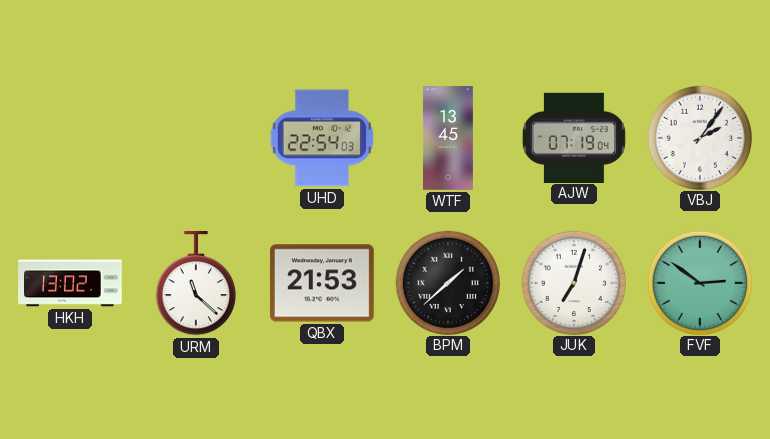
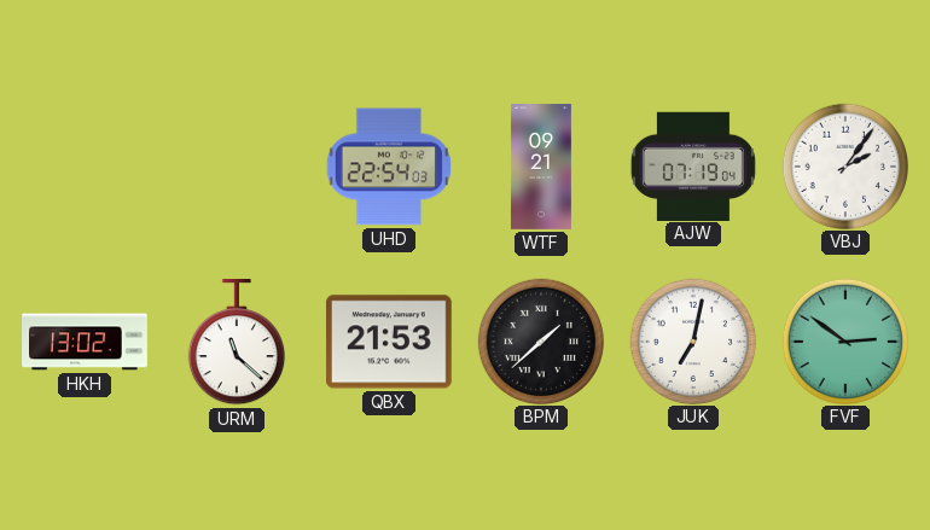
WTF: 13:45 -> 09:21 (541, 167)
JUK: 7:03 -> 7:02 (692, 340)
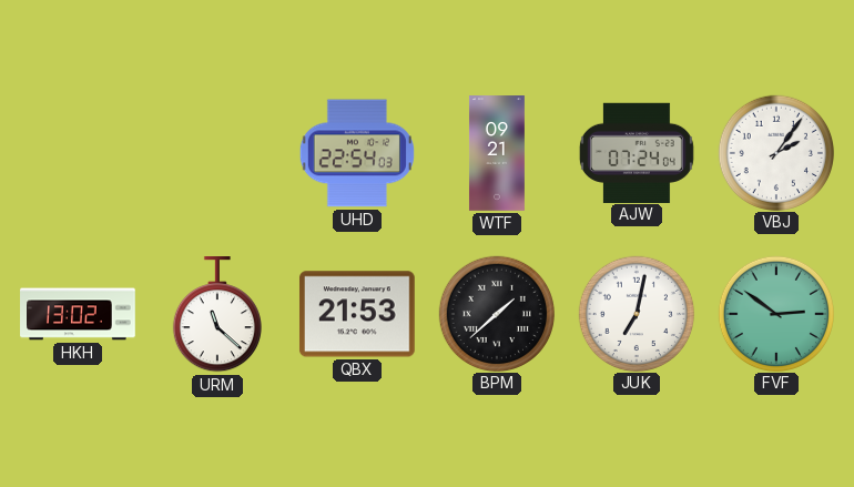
AJW: 07:19 -> 07:24 (637, 152)
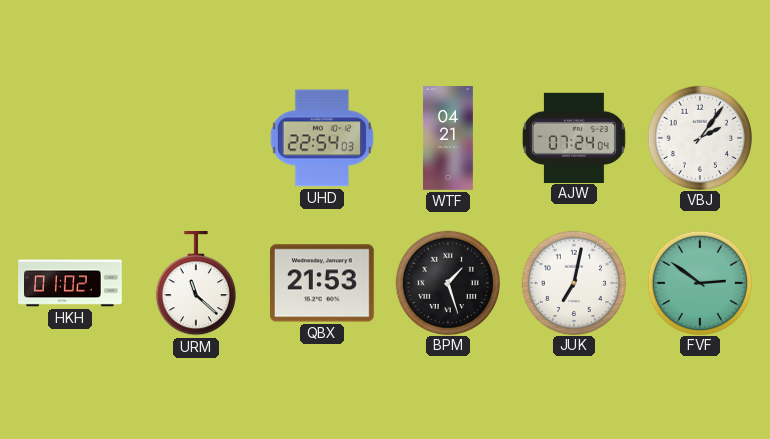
WTF: 09:21 -> 04:21 (448, 138)
HKH: 13:02 -> 01:02 (70, 283)
BPM: 1:38 -> 1:27 (447, 282)
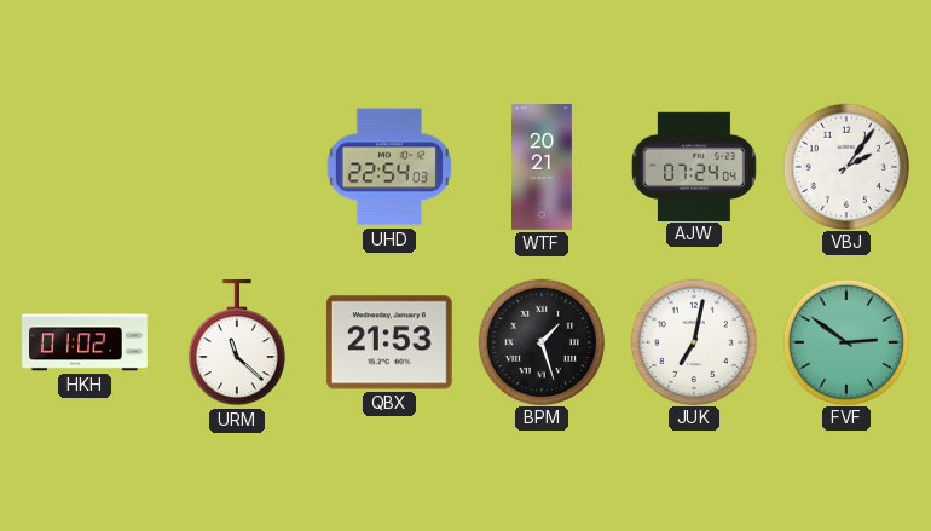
WTF: 04:21 -> 20:21 (542, 167)
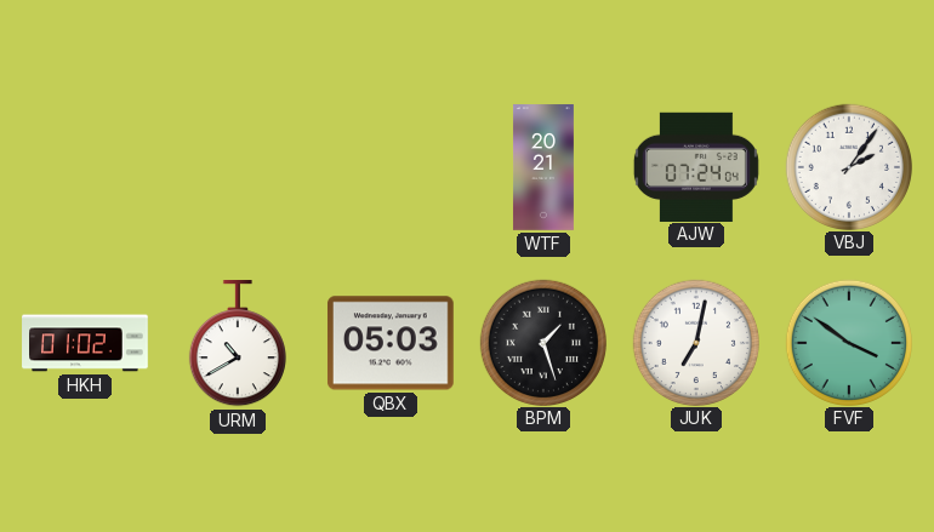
UHD: 22:54 -> none (389, 167)
URM: 11:22 -> 10:40 (238, 344)
QBX: 21:53 -> 05:03 (391, 343)
FVF: 2:51 -> 3:51 (848, 342)
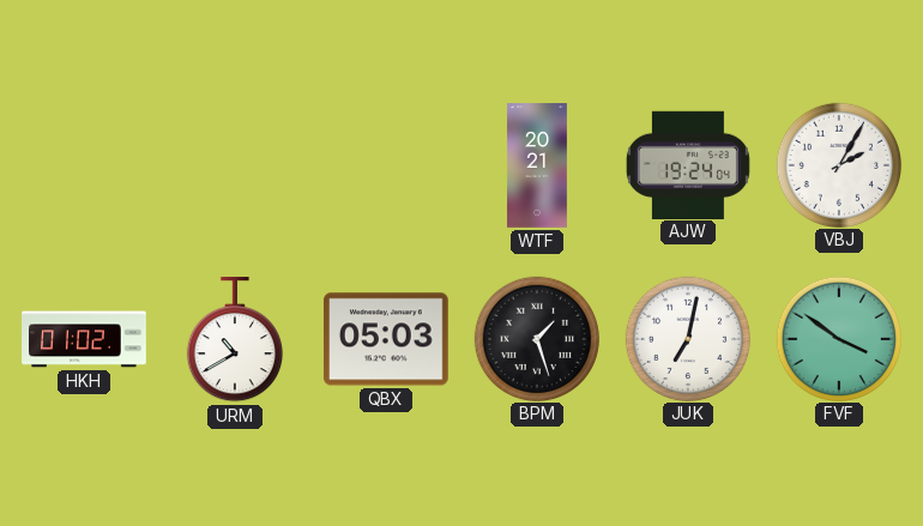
AJW: 07:24 -> 19:24 (688, 164)
VBJ: 2:06 -> 2:05 (838, 164)
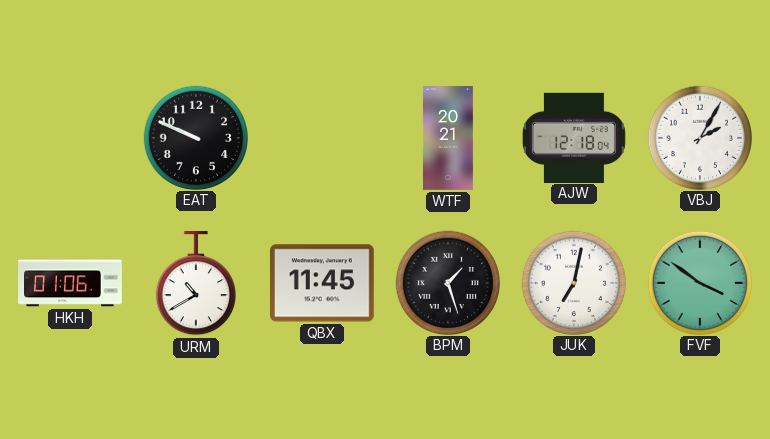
EAT: none -> 9:49 (195, 137)
AJW: 19:24 -> 12:18 (574, 137)
HKH: 01:02 -> 01:06 (70, 283)
QBX: 05:03 -> 11:45 (322, 283)
